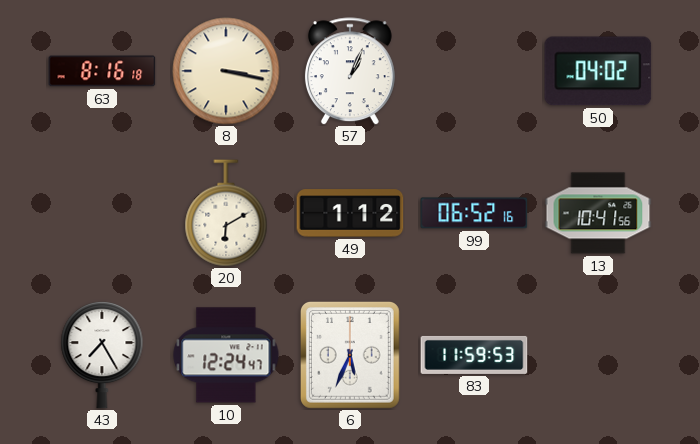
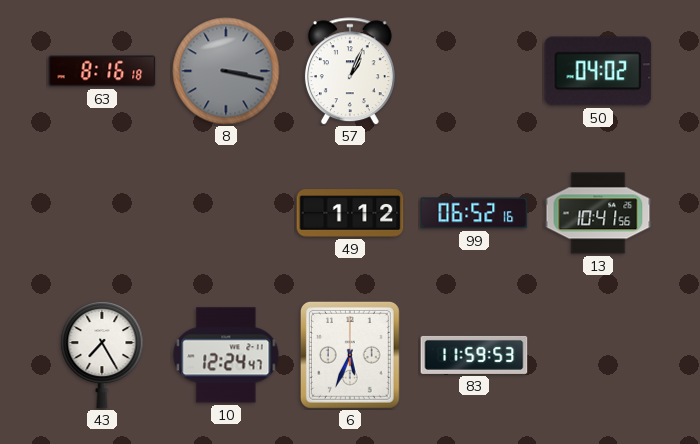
8 dial: cream -> grey (226, 71)
20: 6:10 -> none (226, 213)
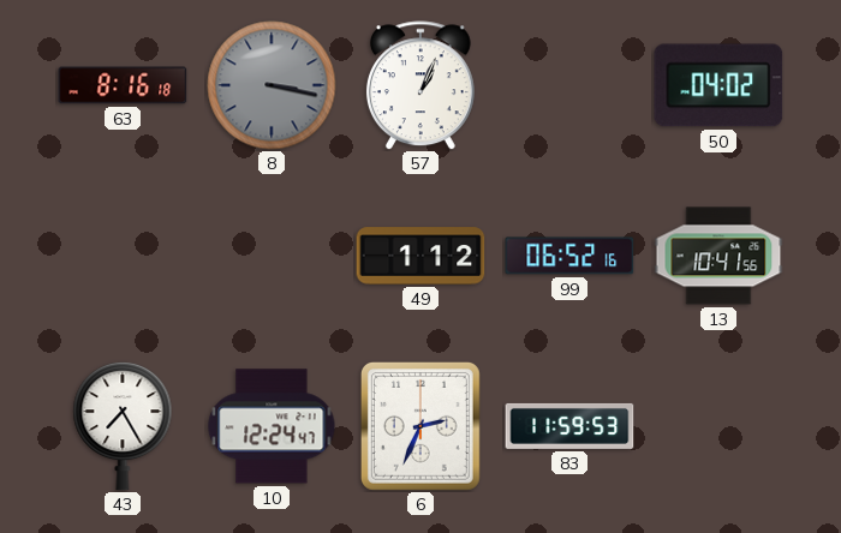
6: 5:34 -> 2:34 (421, 426)
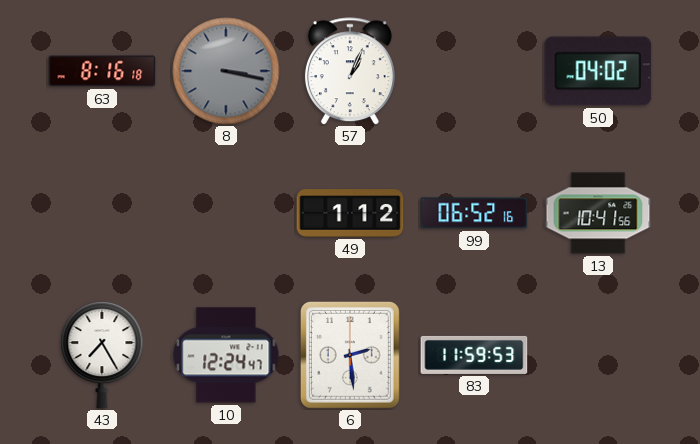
6: 2:34 -> 2:29 (350, 355)
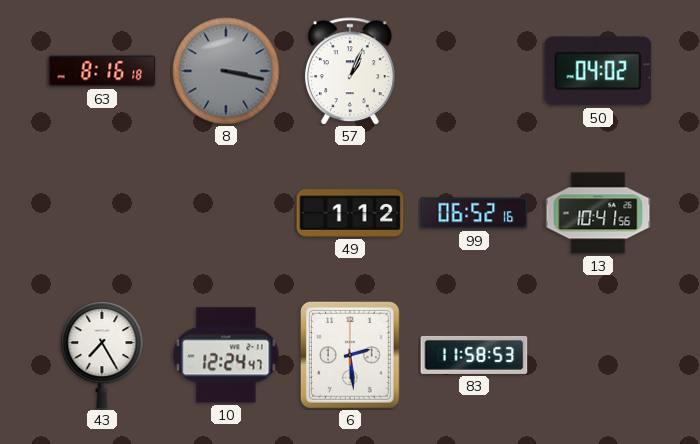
83: 11:59 -> 11:58 (474, 355)
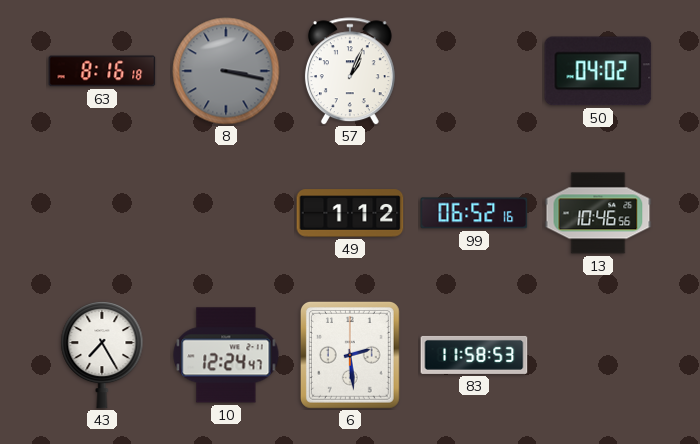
13: 10:41 -> 10:46 (598, 213)
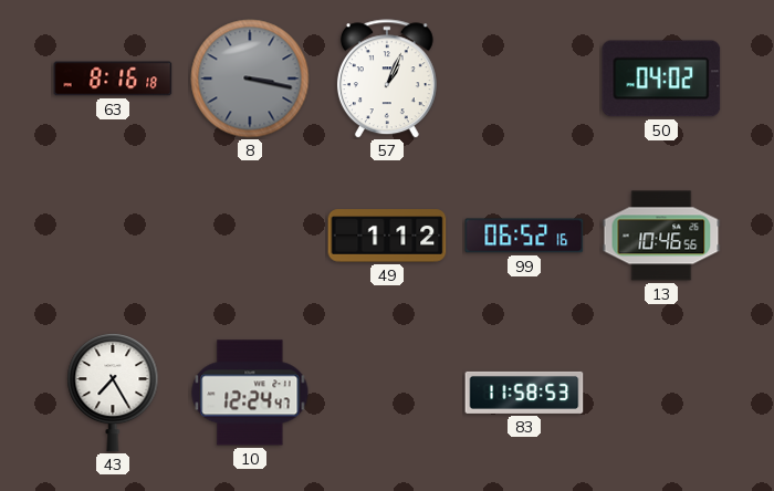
6: 2:29 -> none (350, 355)
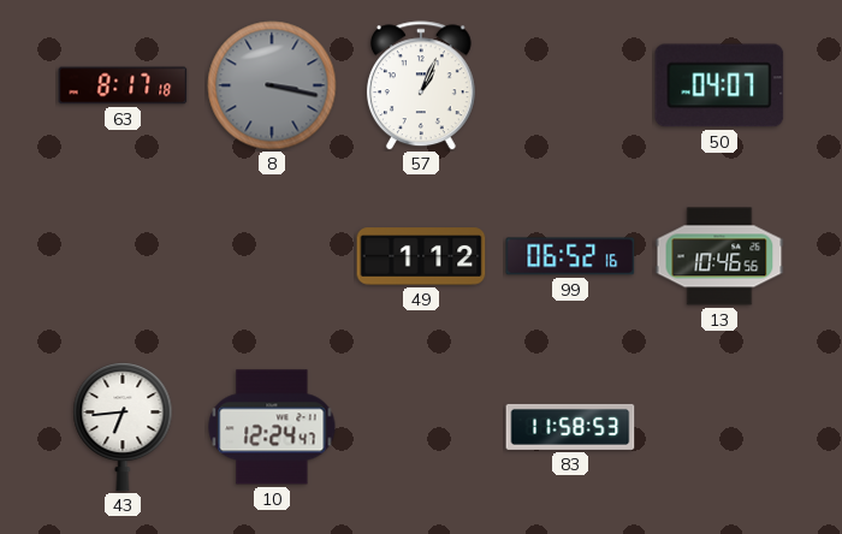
63: 8:16 -> 8:17 (123, 85)
50: 04:02 -> 04:07 (719, 85)
43: 7:25 -> 6:44 (123, 427)
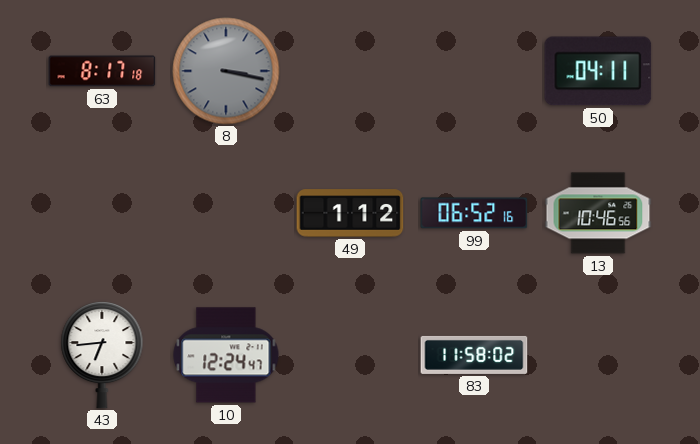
57: 1:04 -> none (421, 85)
50: 04:07 -> 04:11 (598, 71)
83: 11:58:53 -> 11:58:02 (474, 355)
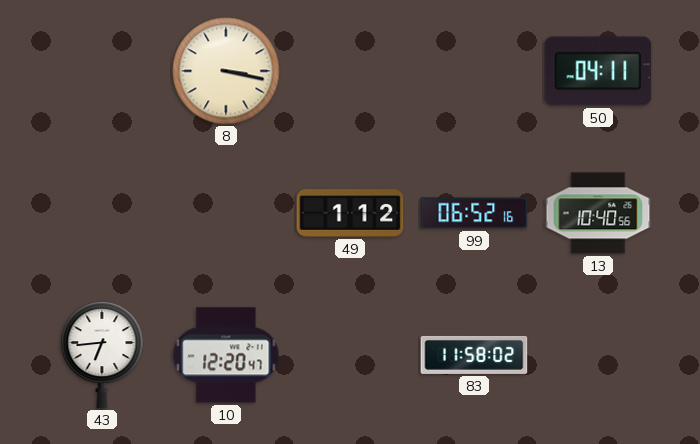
63: 8:17 -> none (102, 71)
8 dial: grey -> cream (226, 71)
13: 10:46 -> 10:40 (598, 213)
10: 12:24 -> 12:20 (226, 355)
